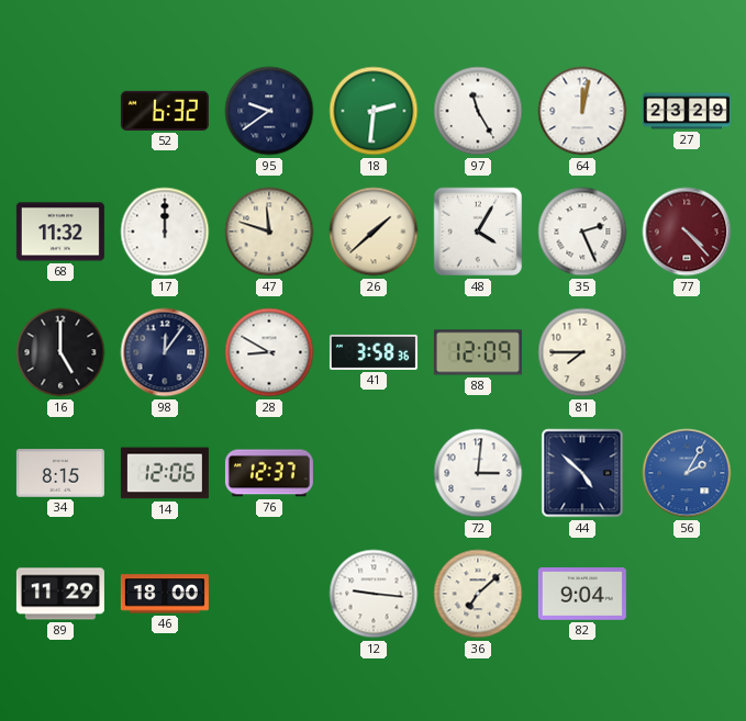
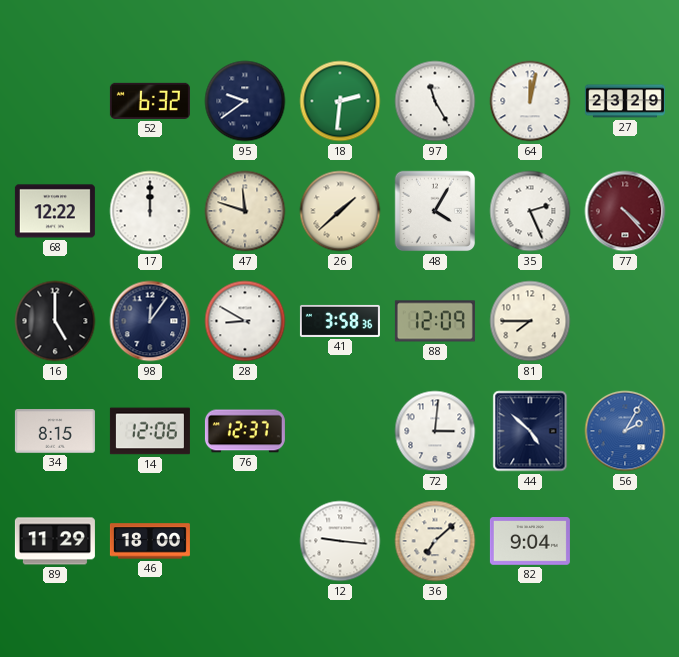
68: 11:32 -> 12:22 (55, 211)
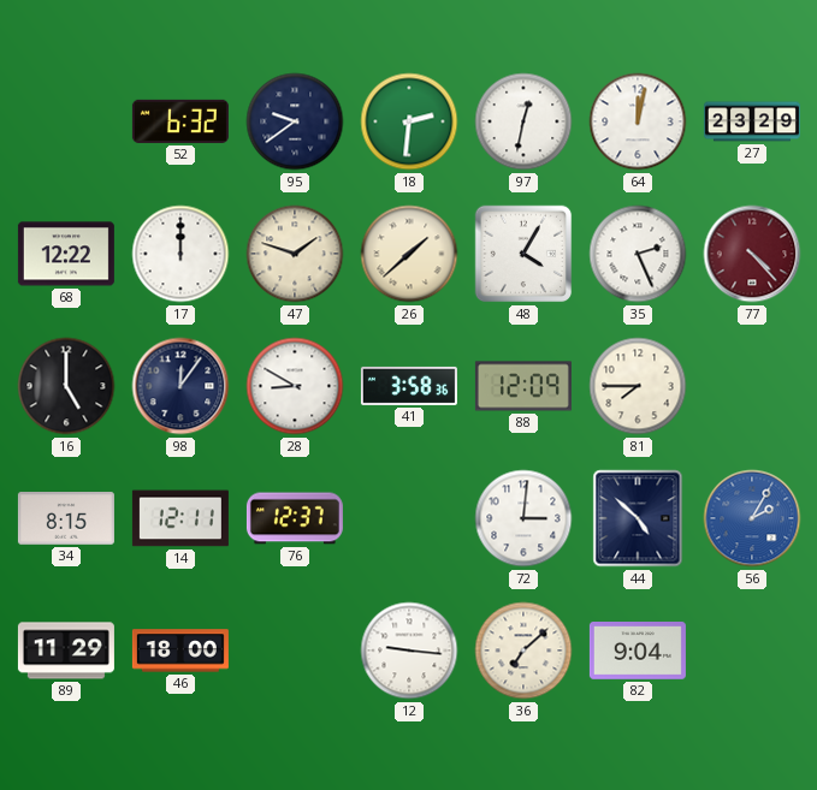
97: 11:25 -> 12:32 (523, 121)
47: 11:48 -> 1:48 (295, 254)
14: 12:06 -> 12:11 (180, 518)
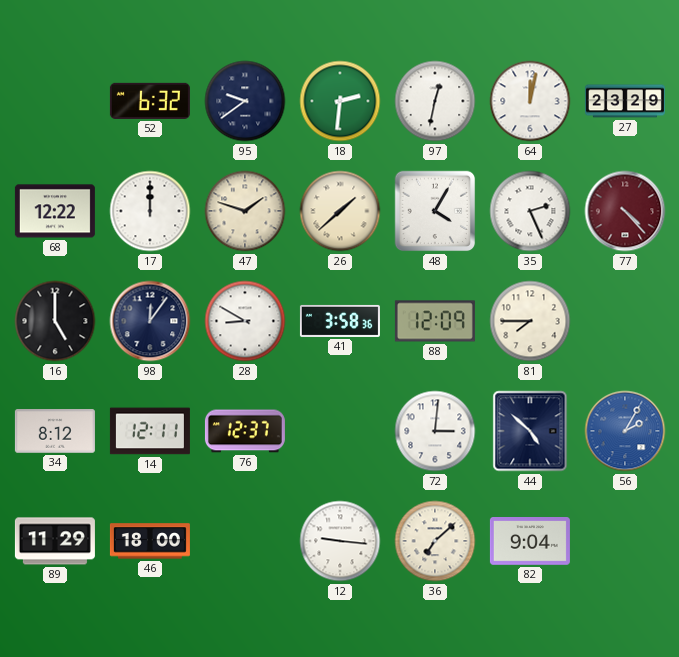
34: 8:15 -> 8:12 (55, 431)
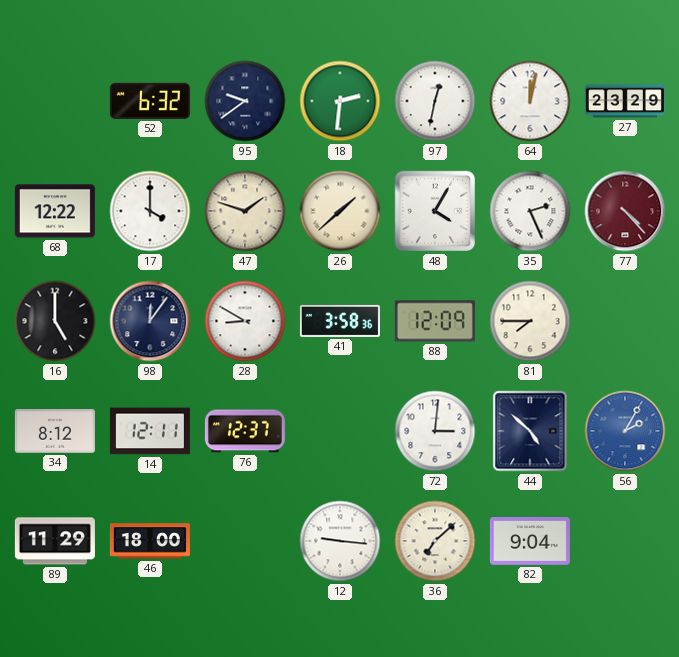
17: 12:00 -> 4:00 (150, 211)
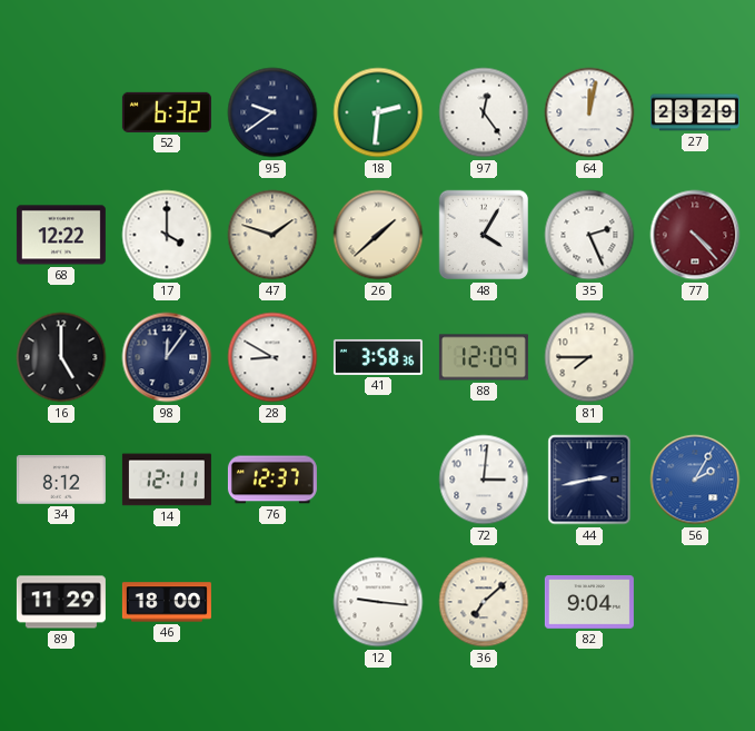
97: 12:32 -> 12:24 (484, 112)
44: 4:52 -> 2:43 (589, 480)
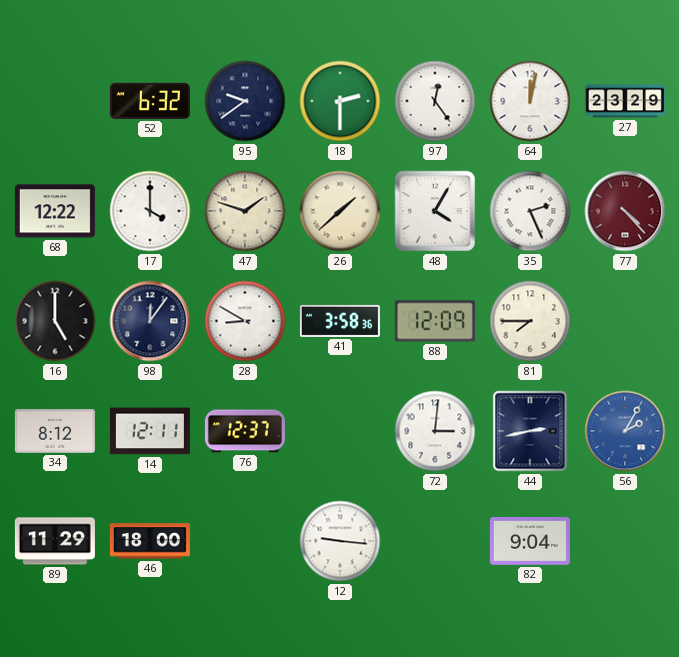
18: 2:31 -> 2:30 (340, 101)
36: 7:08 -> none (484, 602)
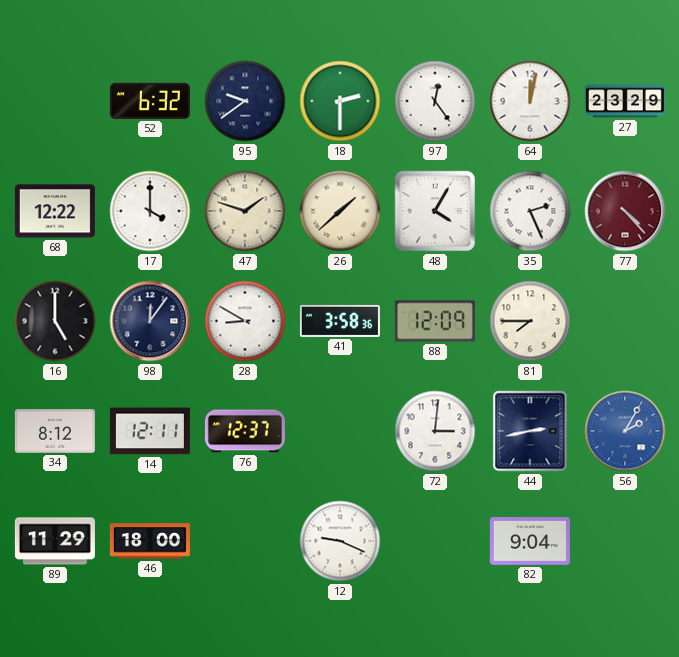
12: 9:16 -> 9:19 (340, 541)
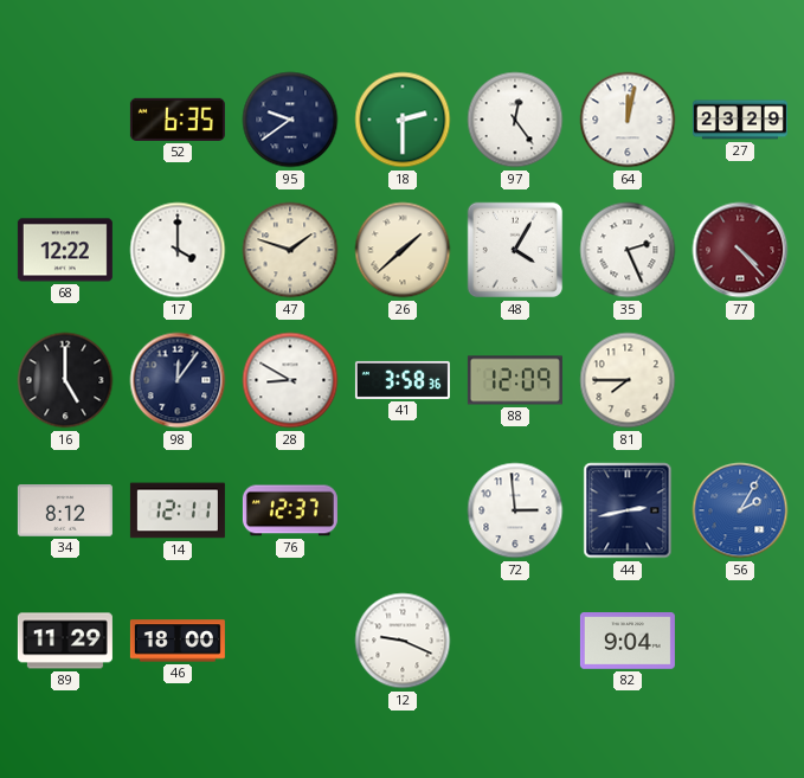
52: 6:32 -> 6:35 (178, 120)
72: 3:01 -> 2:59 (515, 510)
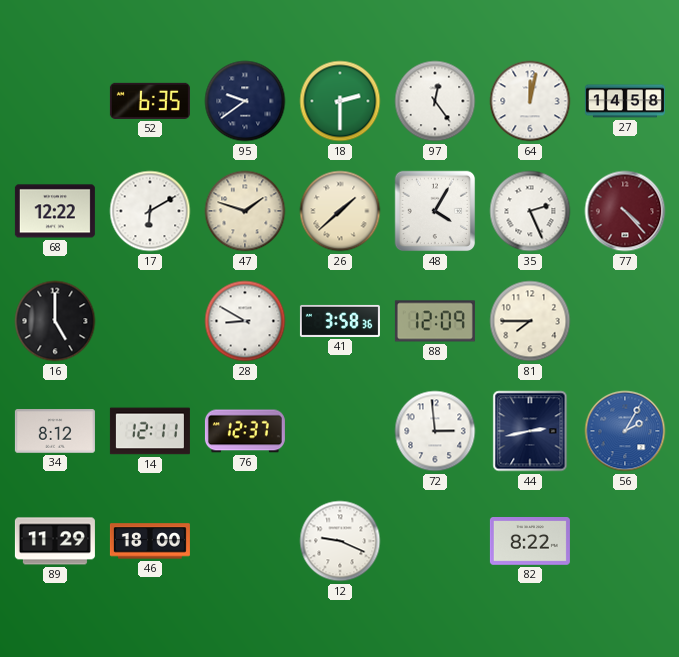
27: 23:29 -> 14:58 (625, 101)
17: 4:00 -> 6:10 (150, 211)
98: 12:06 -> none (178, 380)
82: 9:04 -> 8:22 (530, 542)
